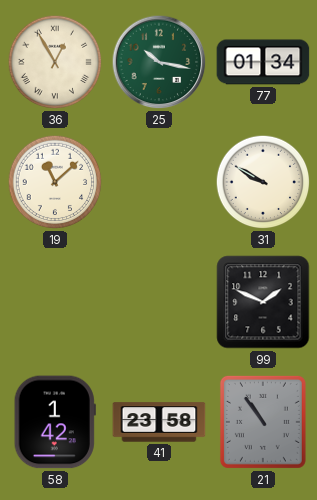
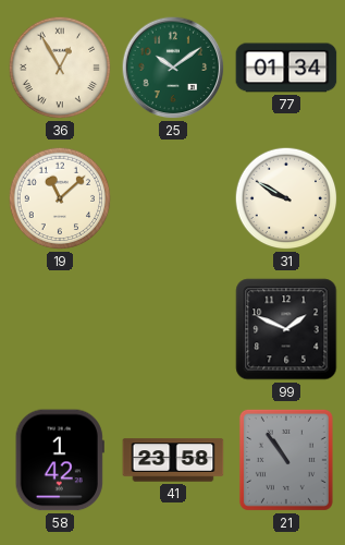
25: 10:17 -> 10:09 (173, 68)
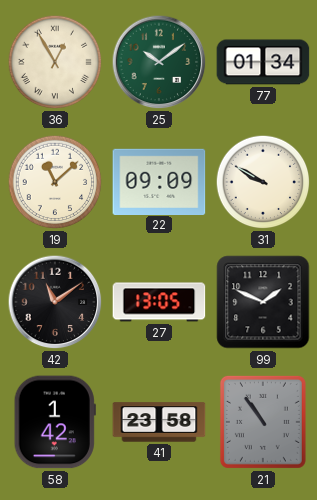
22: none -> 09:09 (159, 181)
42: none -> 11:09 (55, 302)
27: none -> 13:05 (159, 302)
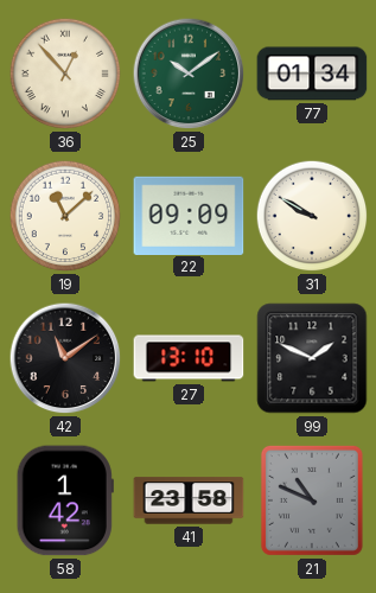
36: 12:55 -> 12:53 (65, 74)
27: 13:05 -> 13:10 (189, 358)
21: 10:54 -> 10:49 (312, 500)
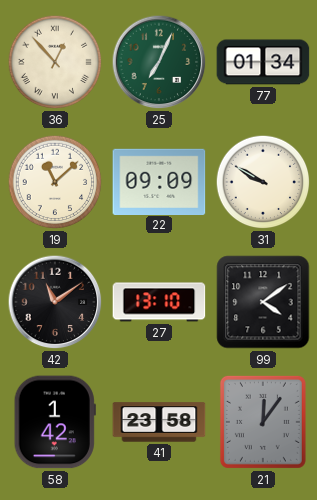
25: 10:09 -> 7:04 (159, 62)
99: 1:49 -> 4:09 (263, 302)
21: 10:49 -> 12:06 (263, 422)
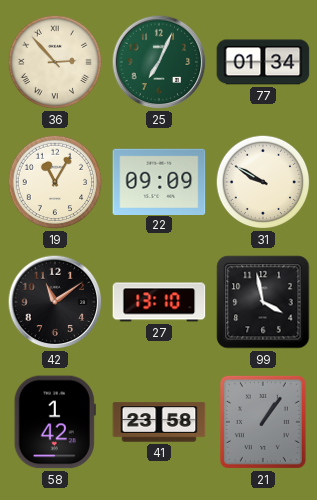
36: 12:53 -> 2:53 (55, 62)
19: 11:08 -> 11:05 (55, 182)
99: 4:09 -> 3:58 (263, 302)
21: 12:06 -> 1:06 (263, 422)
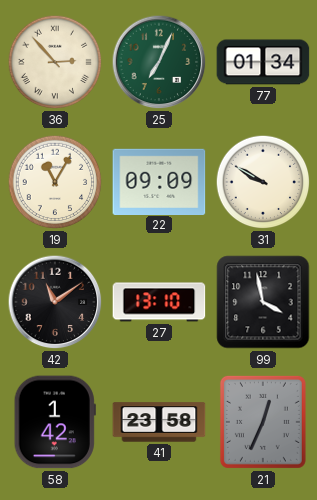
21: 1:06 -> 12:34 (263, 422)
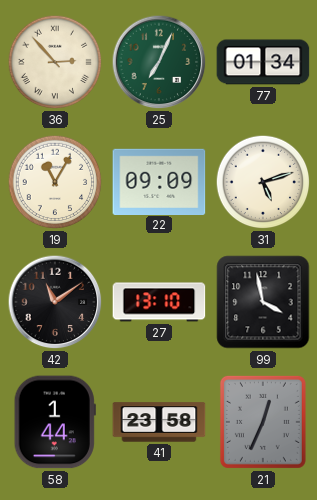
31: 9:50 -> 5:12 (263, 182)
58: 1:42 -> 1:44 (55, 422)
